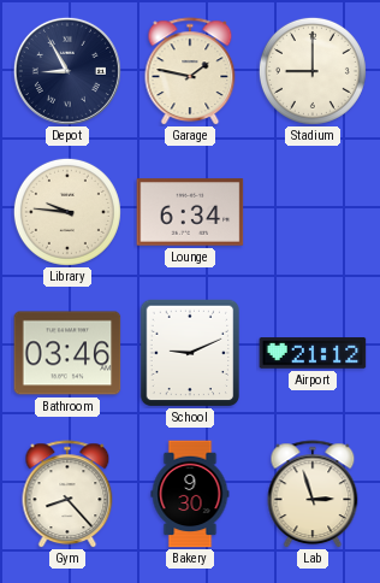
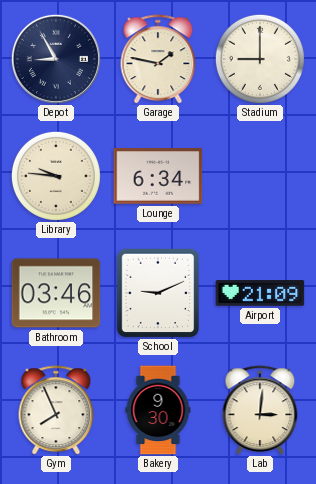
Airport: 21:12 -> 21:09 (260, 293)
Gym: 8:23 -> 7:56 (56, 410)
Lab: 2:57 -> 3:01 (260, 410)
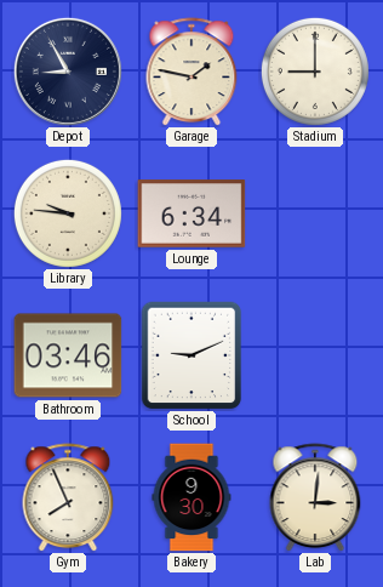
Airport: 21:09 -> none (260, 293)
